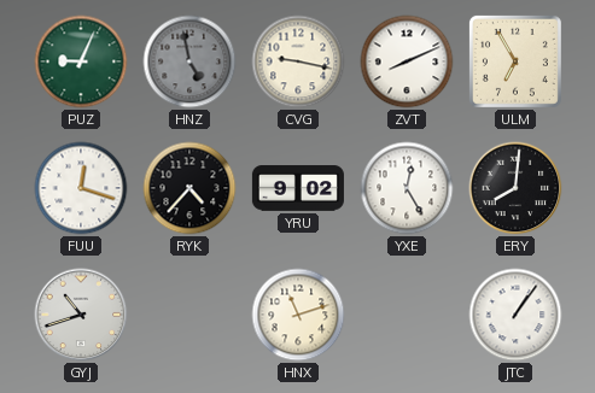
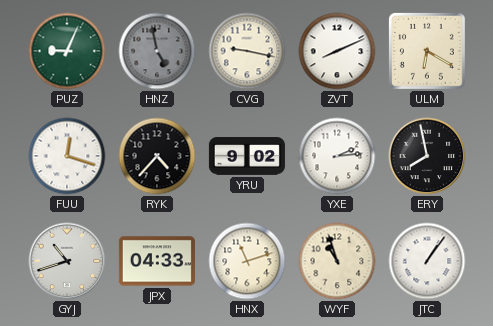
ULM: 6:55 -> 6:20 (427, 51)
YXE: 12:25 -> 2:14 (337, 156)
ERY: 8:01 -> 7:58 (427, 156)
JPX: none -> 04:33 (157, 261)
WYF: none -> 10:57 (337, 261)
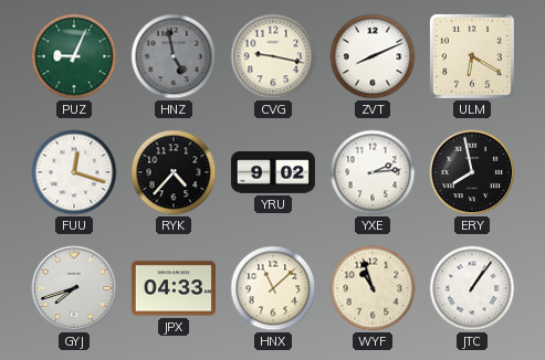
GYJ: 10:42 -> 7:42 (74, 288)
HNX: 11:12 -> 11:08 (273, 288)
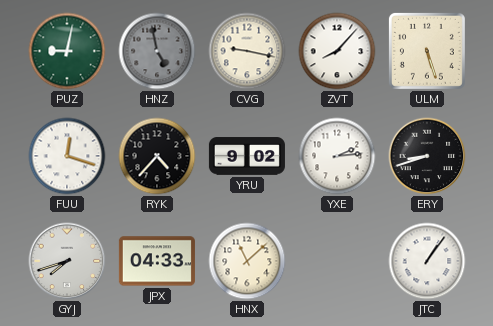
PUZ: 9:04 -> 9:02 (67, 51)
ZVT: 8:11 -> 8:07 (337, 51)
ULM: 6:20 -> 5:27 (427, 51)
ERY: 7:58 -> 8:42 (427, 156)
WYF: 10:57 -> none (373, 288)
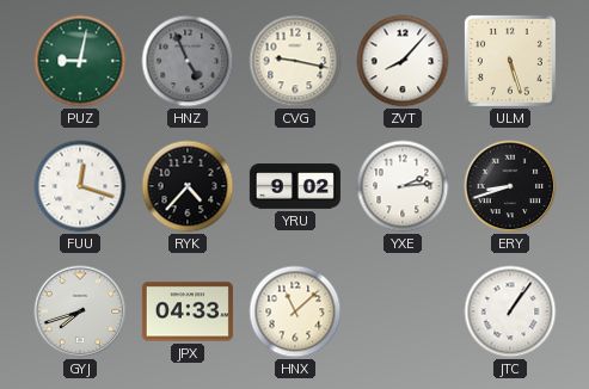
HNZ: 4:58 -> 4:56 (188, 61)
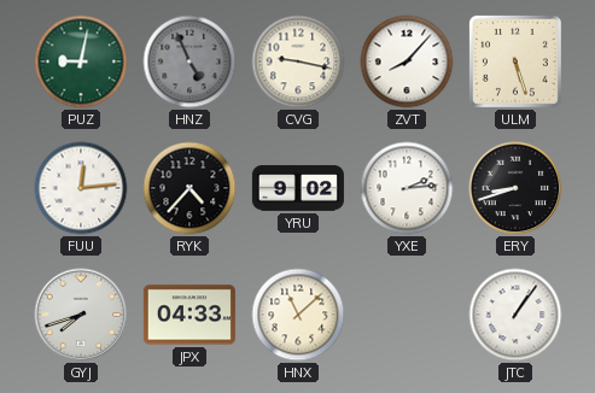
FUU: 12:18 -> 12:14 (81, 188)
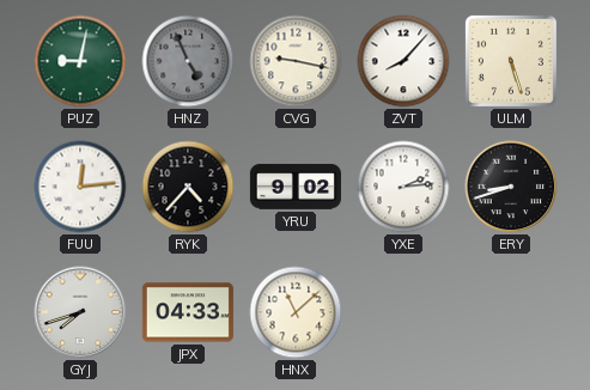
JTC: 1:06 -> none (515, 315)
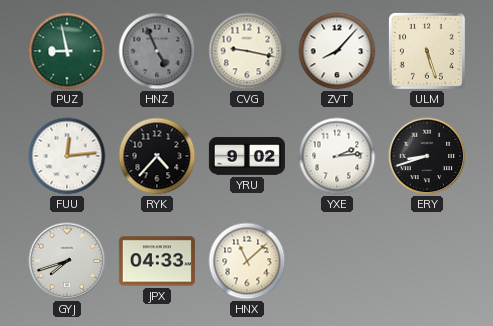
PUZ: 9:02 -> 8:58 (67, 51)
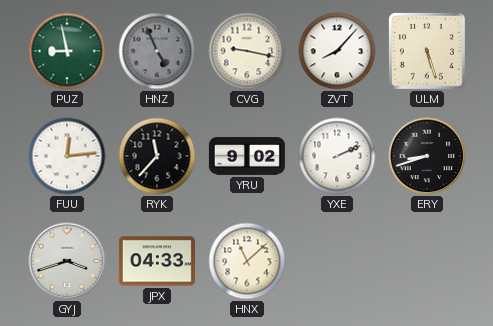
RYK: 4:37 -> 11:37 (157, 156)
YXE: 2:14 -> 2:11 (337, 156)
GYJ: 7:42 -> 3:42 (67, 261)
